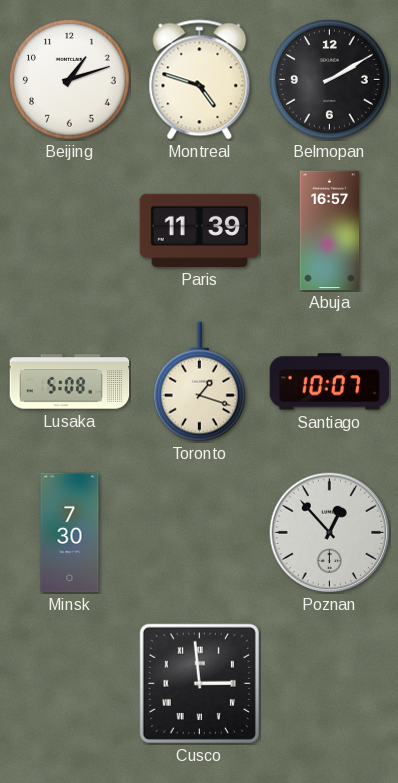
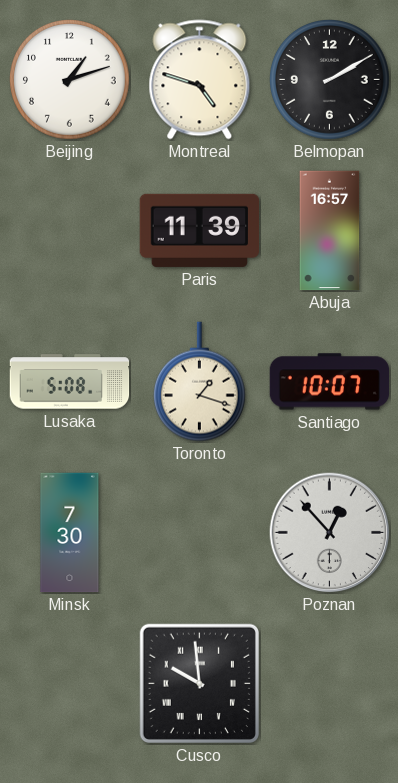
Cusco: 2:59 -> 9:59 (199, 683)
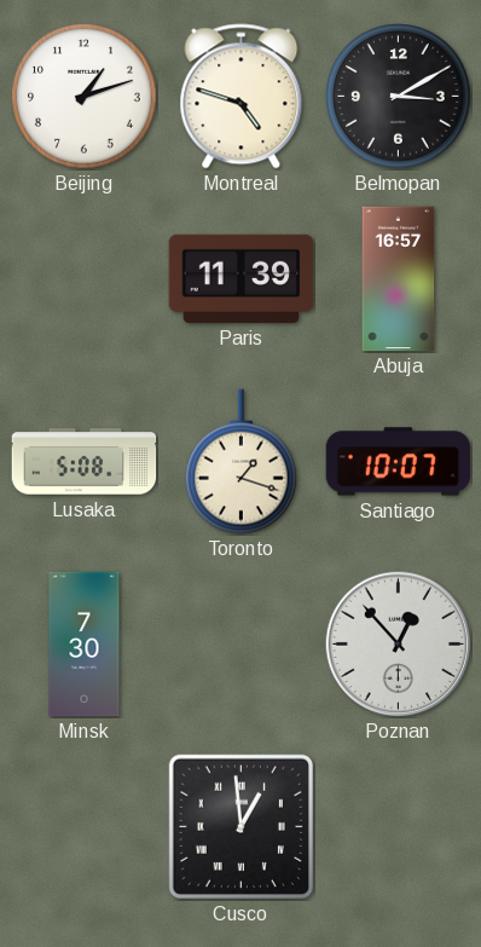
Belmopan: 2:10 -> 3:10 (399, 97)
Cusco: 9:59 -> 12:59 (240, 826)
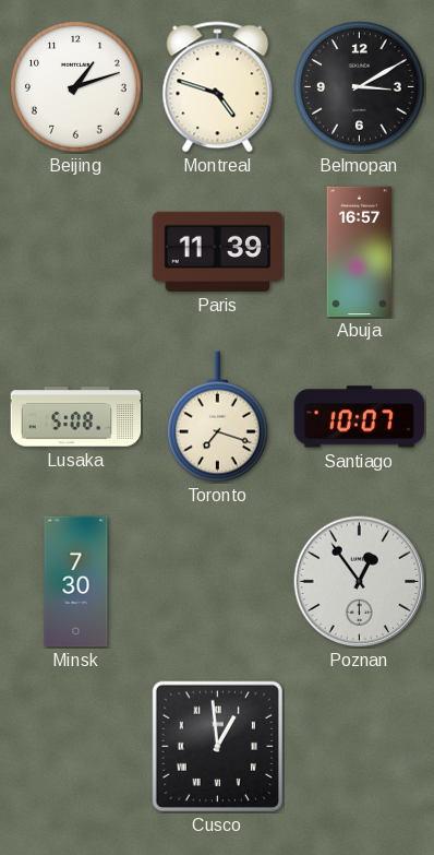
Toronto: 1:18 -> 7:18 (217, 417)
Poznan: 12:53 -> 12:54 (360, 582)
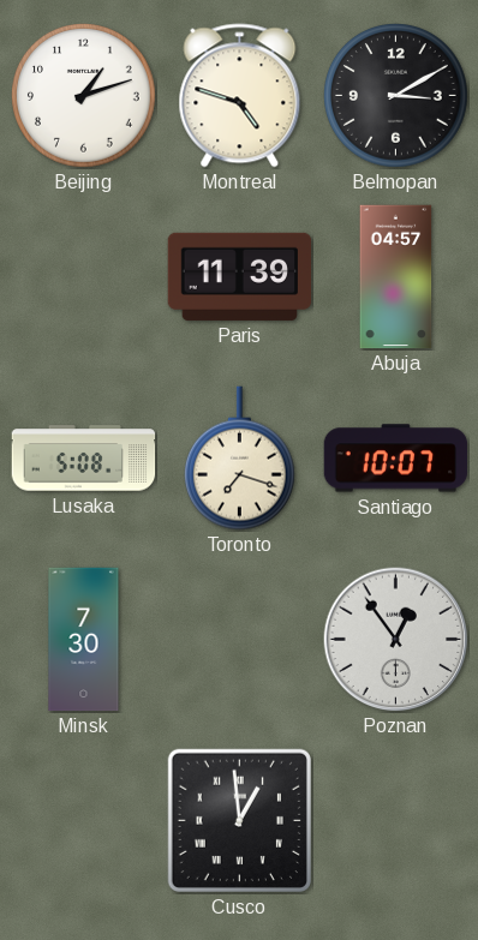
Abuja: 16:57 -> 04:57 (396, 277)
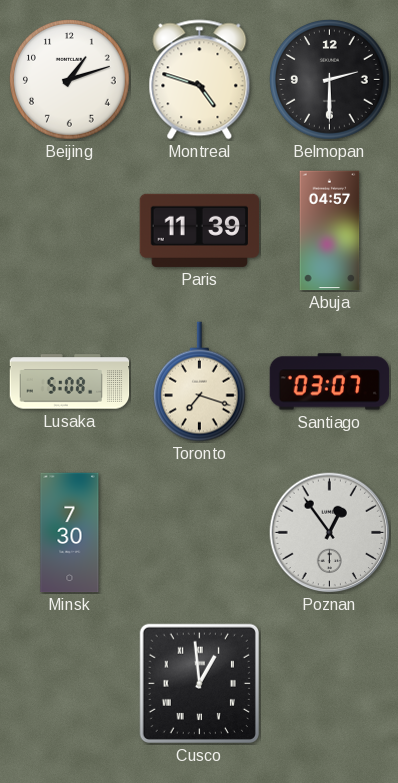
Belmopan: 3:10 -> 2:30 (330, 80)
Santiago: 10:07 -> 03:07 (330, 382)
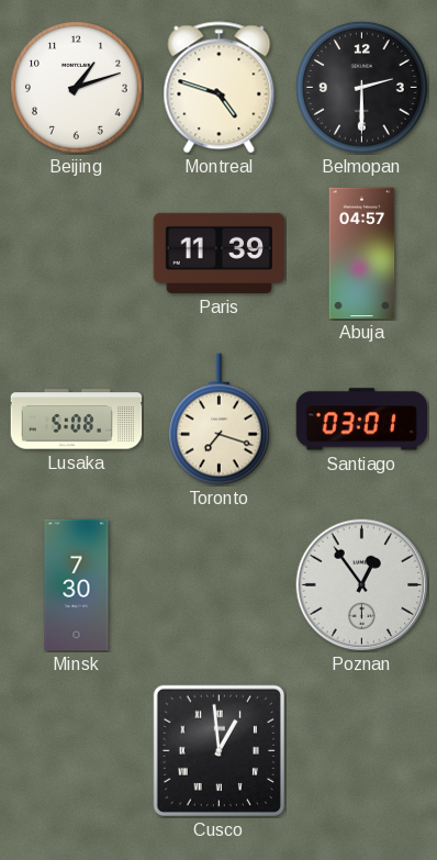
Santiago: 03:07 -> 03:01 (362, 420)
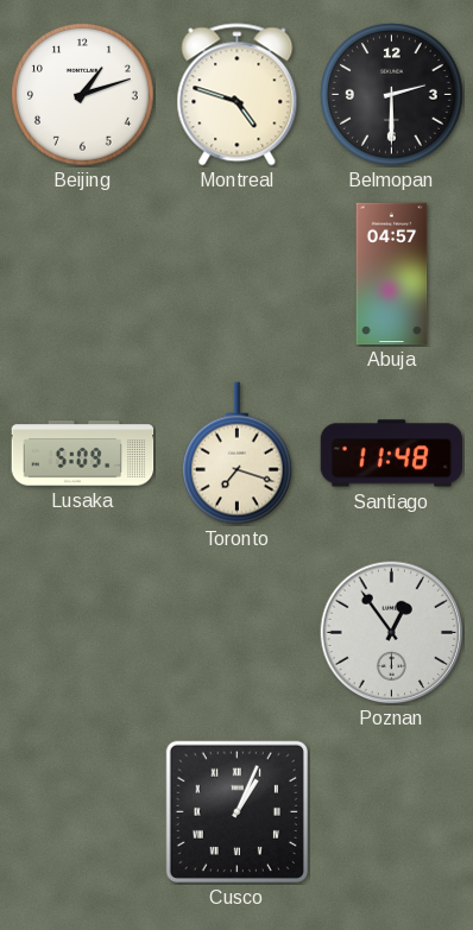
Paris: 11:39 -> none (220, 253)
Lusaka: 5:08 -> 5:09 (83, 454)
Santiago: 03:01 -> 11:48 (392, 454)
Minsk: 7:30 -> none (77, 585)
Cusco: 12:59 -> 1:04 (236, 811)
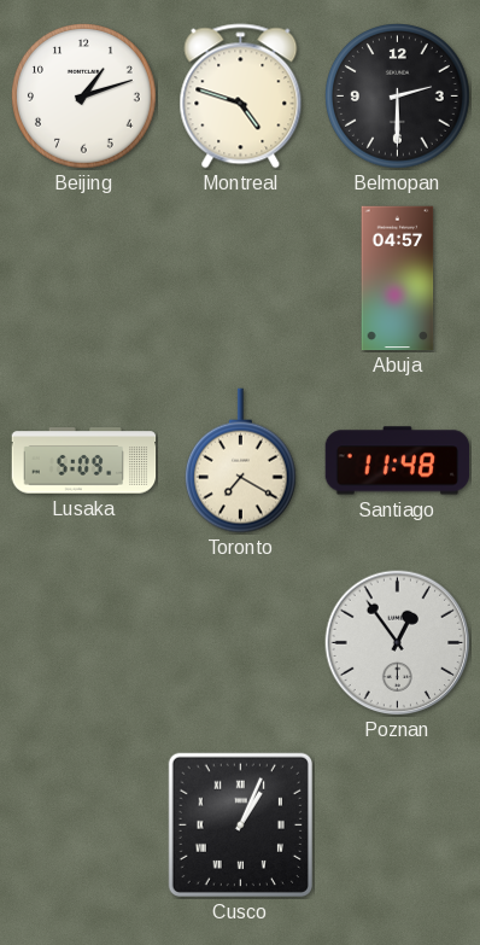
Toronto: 7:18 -> 7:20 (240, 461)
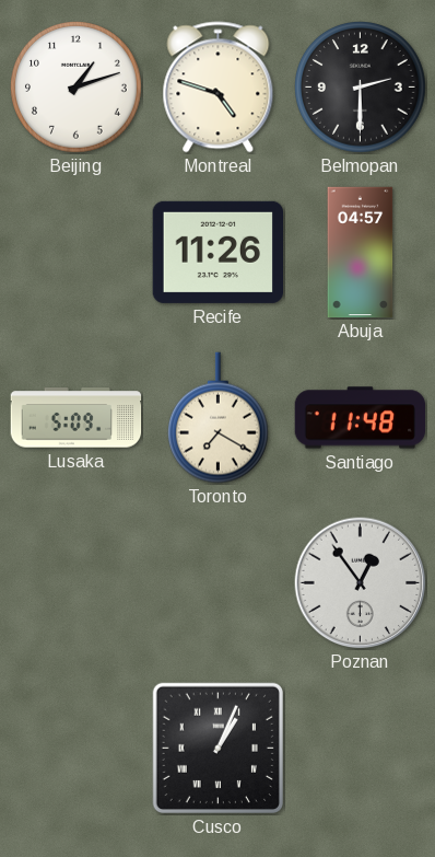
Recife: none -> 11:26 (219, 252)
